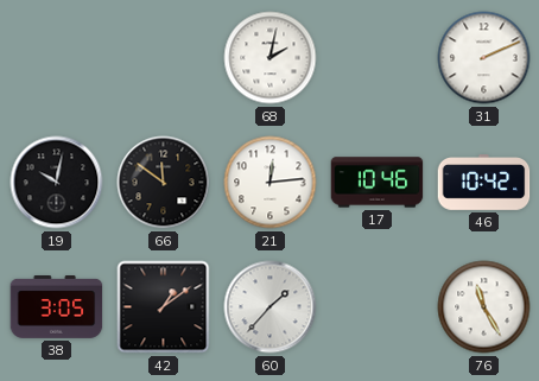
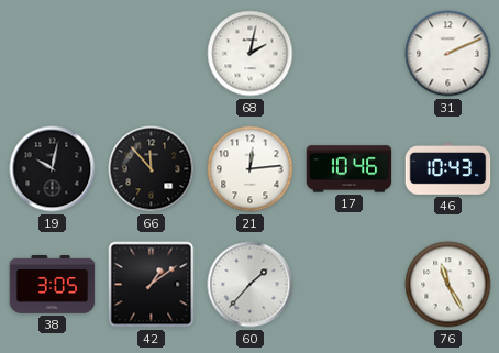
66: 11:51 -> 11:53 (152, 169)
46: 10:42 -> 10:43 (448, 169)
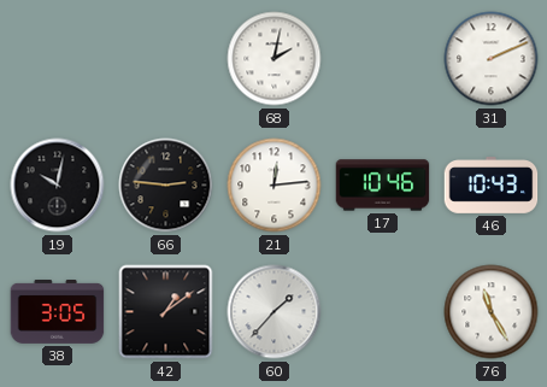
66: 11:53 -> 2:46 (166, 186)
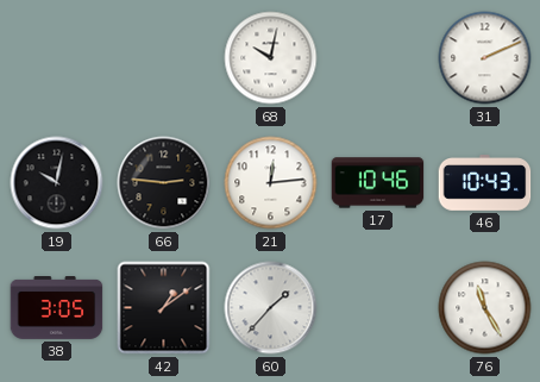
68: 2:02 -> 10:02 (271, 58)
